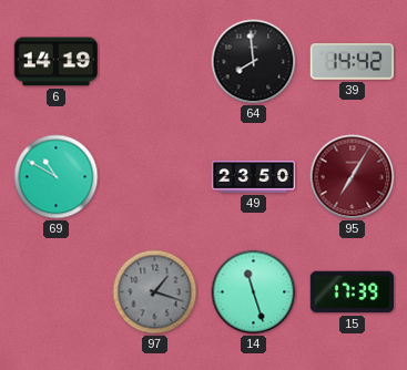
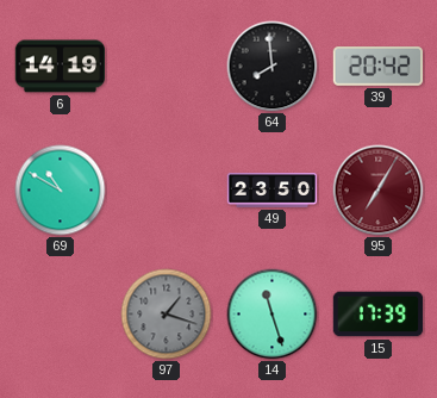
39: 14:42 -> 20:42 (377, 67)
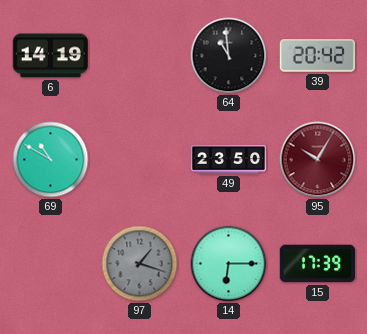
64: 7:59 -> 10:59 (229, 56)
95: 7:05 -> 10:05 (318, 160)
14: 11:27 -> 6:15 (229, 264)
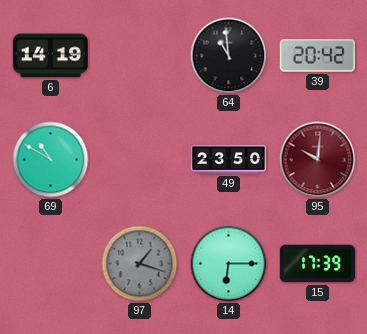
95: 10:05 -> 10:01 (318, 160)
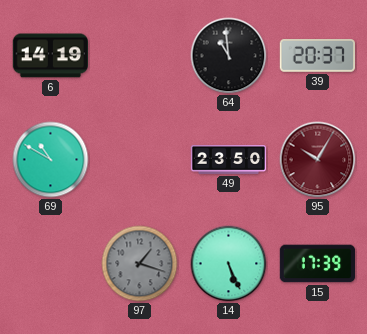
39: 20:42 -> 20:37 (317, 56)
95: 10:01 -> 10:05 (318, 160)
14: 6:15 -> 5:26 (229, 264)
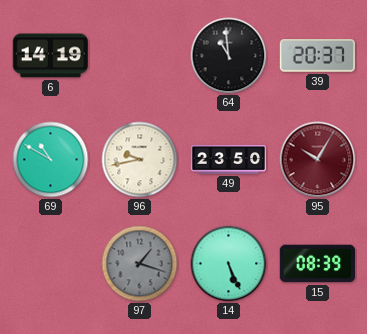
96: none -> 9:43 (140, 160)
15: 17:39 -> 08:39 (318, 264)
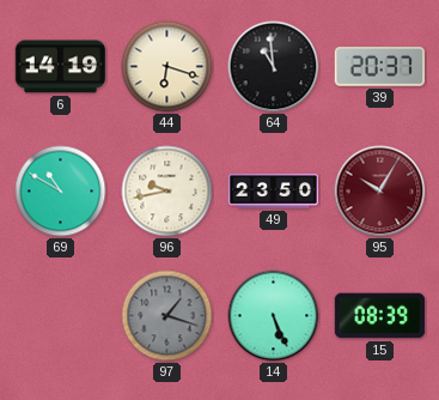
44: none -> 6:18 (167, 67)
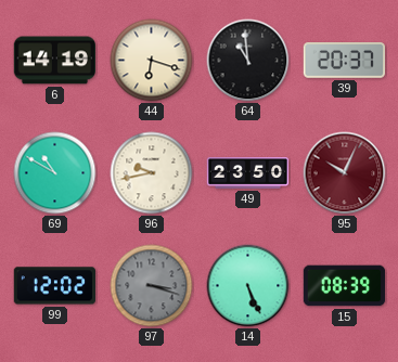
95: 10:05 -> 10:04 (345, 173)
99: none -> 12:02 (54, 286)
97: 1:18 -> 3:18 (152, 286)
